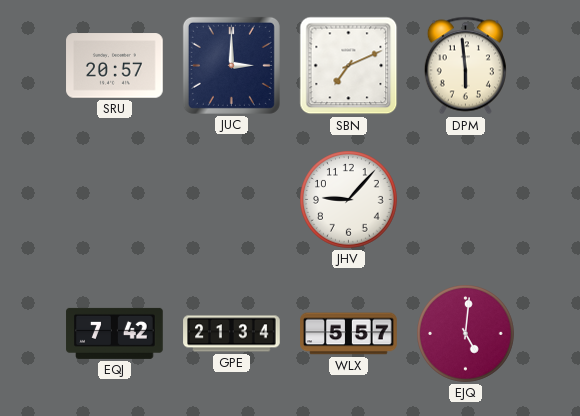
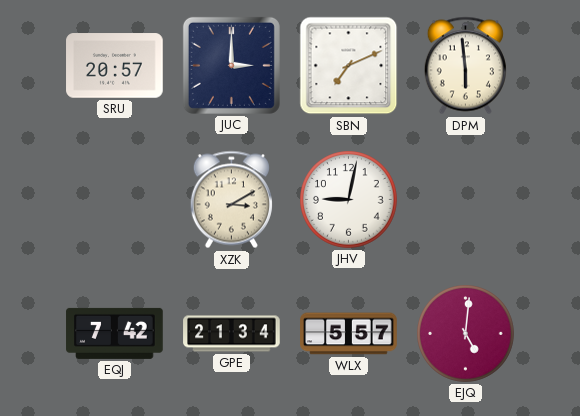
XZK: none -> 3:10 (231, 200)
JHV: 9:07 -> 9:02 (349, 200)
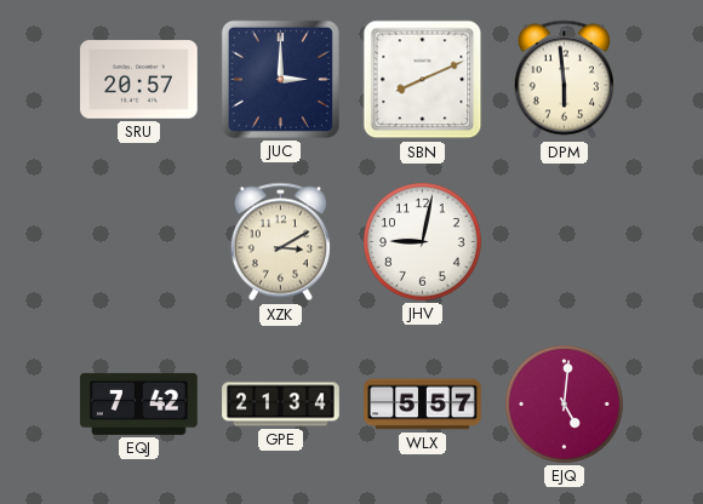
SBN: 7:11 -> 8:11 (423, 80)
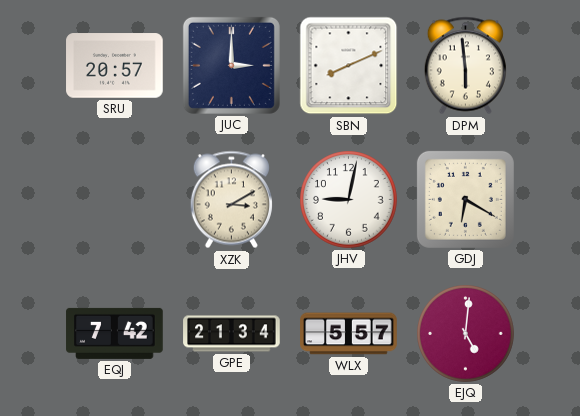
GDJ: none -> 6:20 (465, 199)
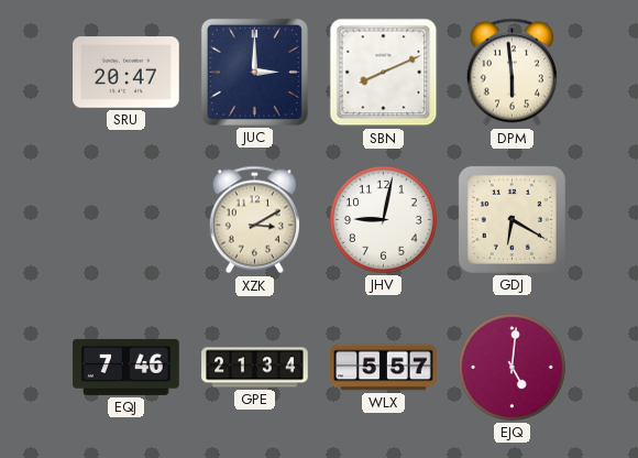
SRU: 20:57 -> 20:47 (127, 73)
EQJ: 7:42 -> 7:46 (127, 367)
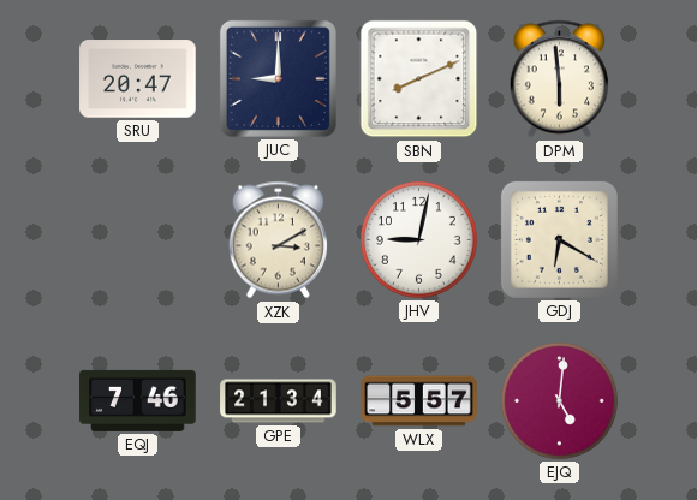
JUC: 3:00 -> 9:00 (278, 78)
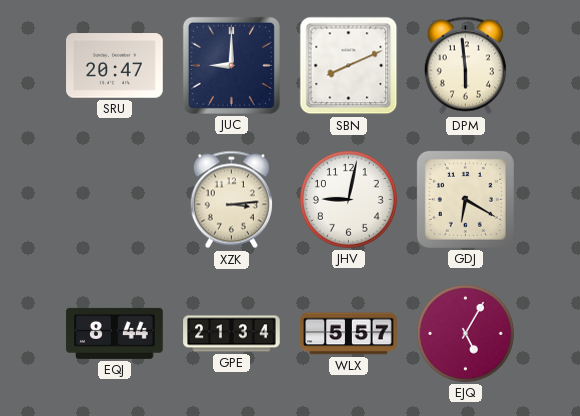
XZK: 3:10 -> 3:14 (231, 200)
EQJ: 7:46 -> 8:44 (115, 333)
EJQ: 5:01 -> 5:05 (466, 334)
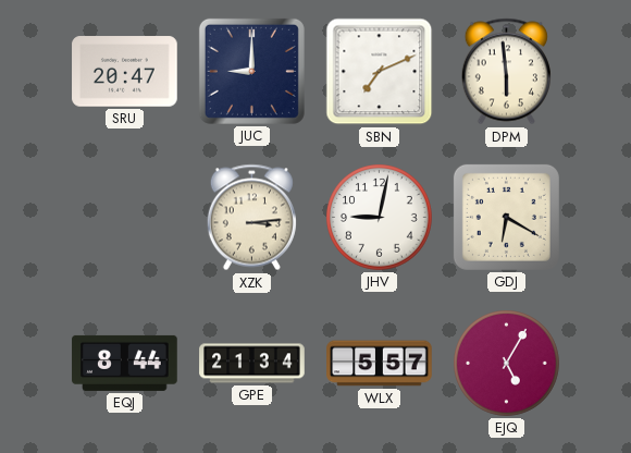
SBN: 8:11 -> 7:11 (380, 72)
